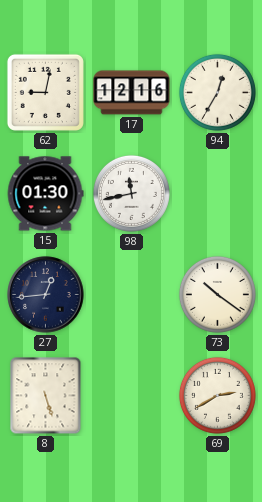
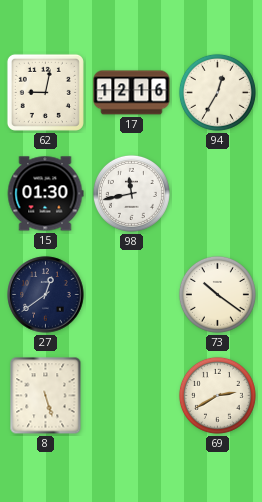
27: 12:44 -> 12:39 (46, 295)
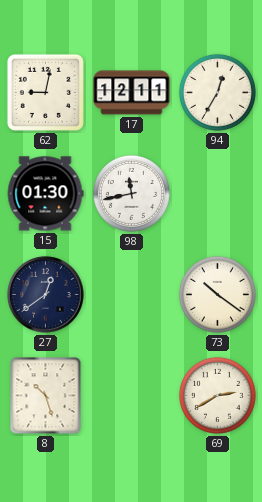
17: 12:16 -> 12:11 (132, 93)
8: 5:27 -> 10:27 (46, 396)
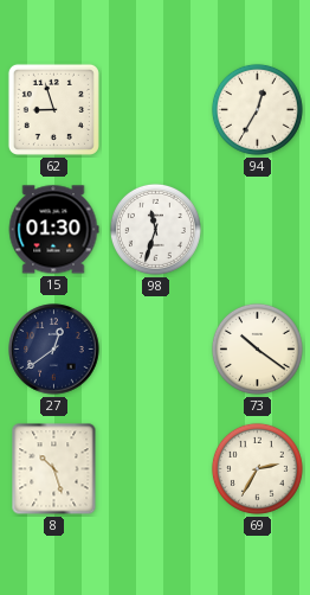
62: 9:02 -> 8:57 (53, 109)
17: 12:11 -> none (132, 93)
98: 11:43 -> 11:33 (155, 229)
69: 2:40 -> 2:35 (257, 468)
